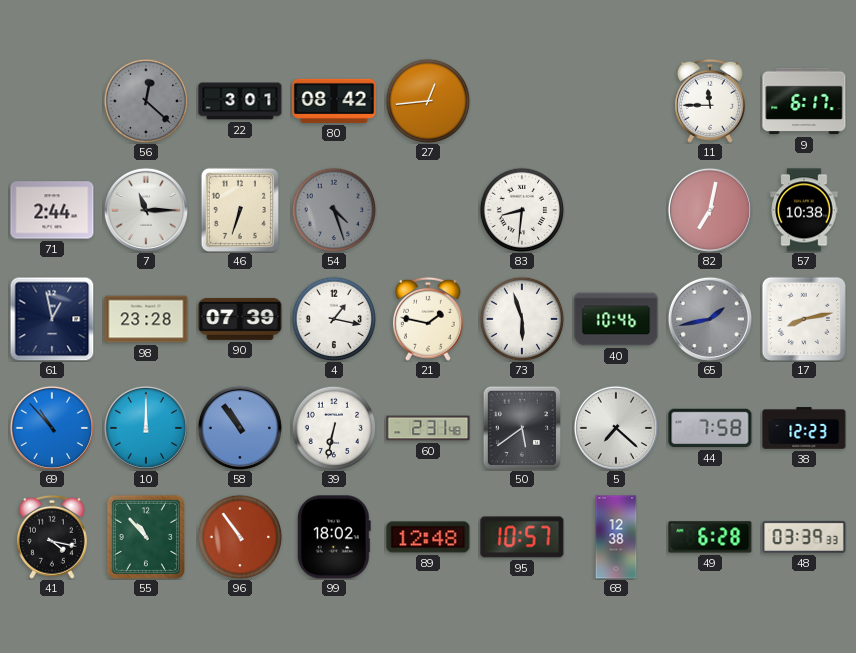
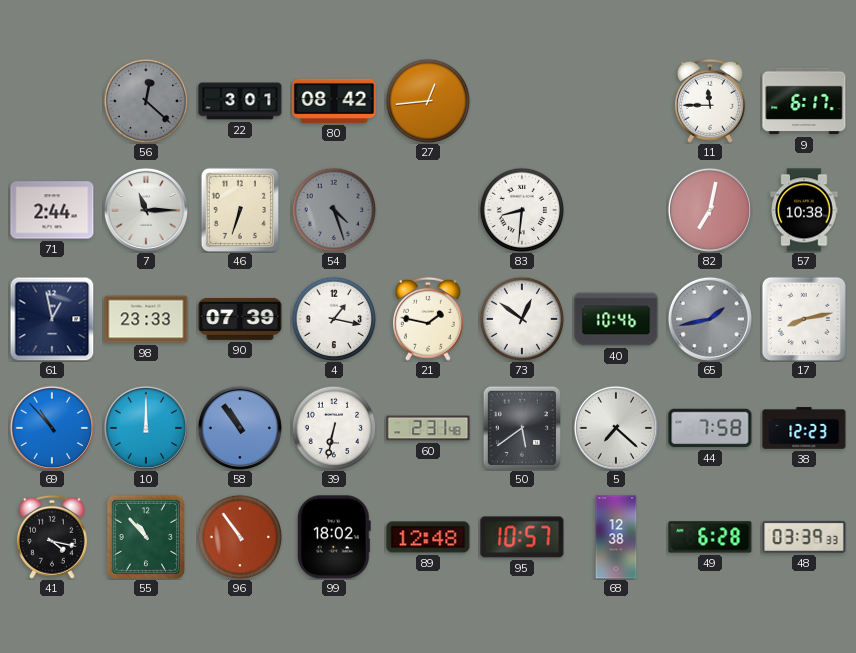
98: 23:28 -> 23:33 (146, 319)
73: 5:57 -> 12:51 (522, 319)
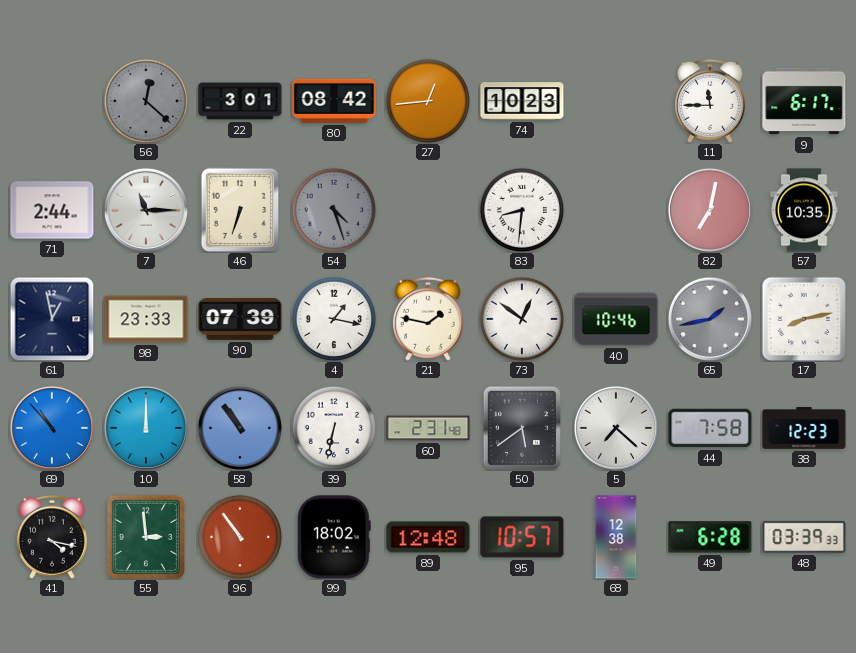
74: none -> 10:23 (522, 101)
57: 10:38 -> 10:35 (804, 210)
55: 10:53 -> 2:59 (145, 536)
